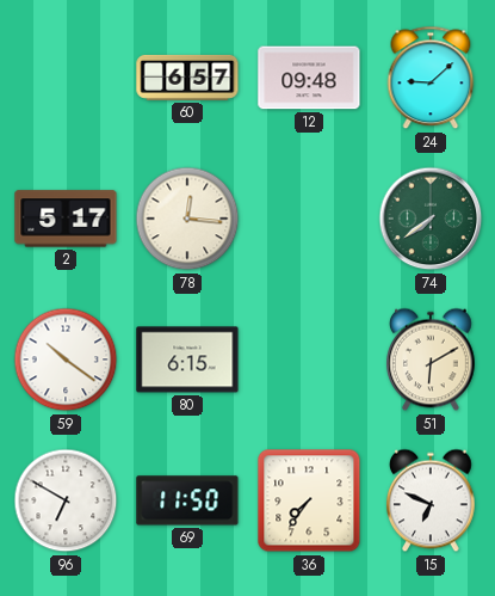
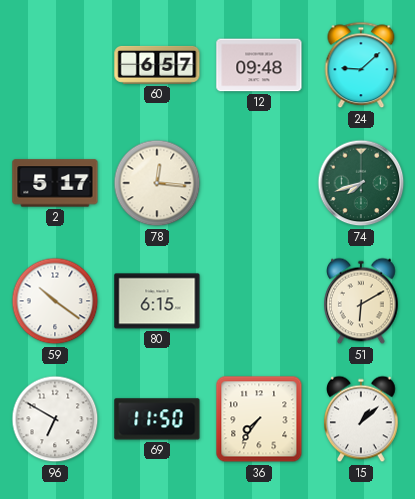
74: 7:39 -> 7:42 (361, 183)
15: 6:49 -> 1:08 (362, 419)
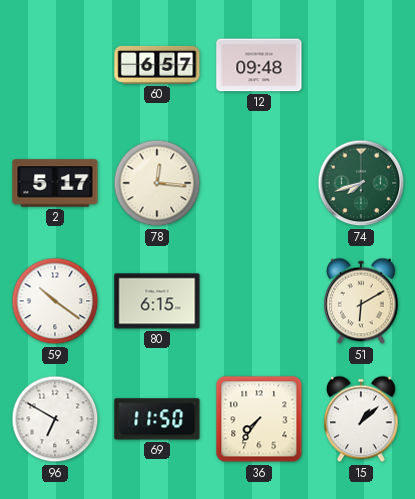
24: 9:08 -> none (361, 65)
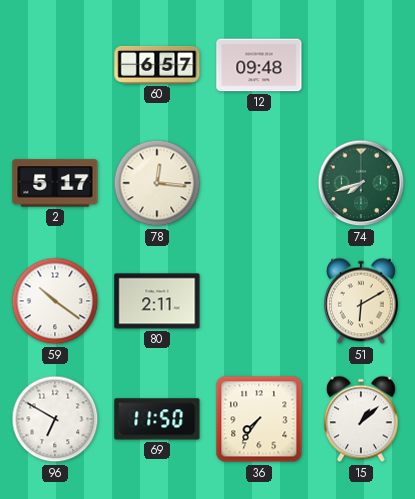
80: 6:15 -> 2:11 (157, 301)
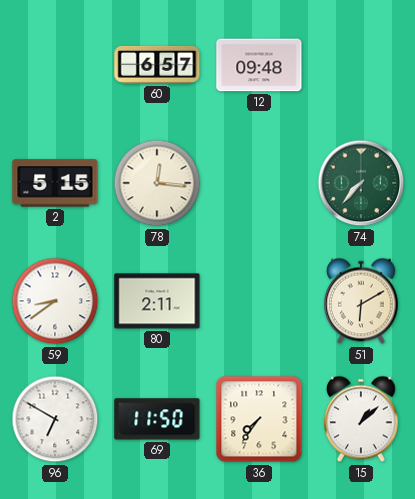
2: 5:17 -> 5:15 (55, 183)
74: 7:42 -> 7:37 (361, 183)
59: 10:21 -> 8:39 (55, 301)
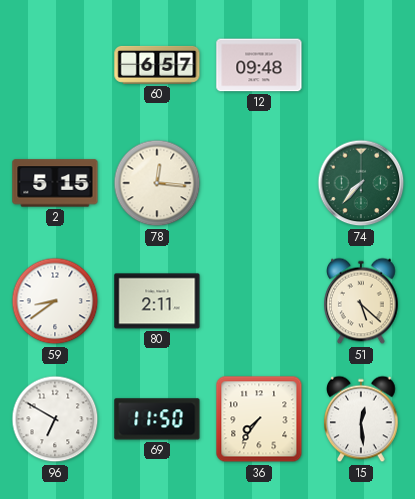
51: 6:10 -> 5:22 (362, 301)
15: 1:08 -> 12:29 (362, 419)
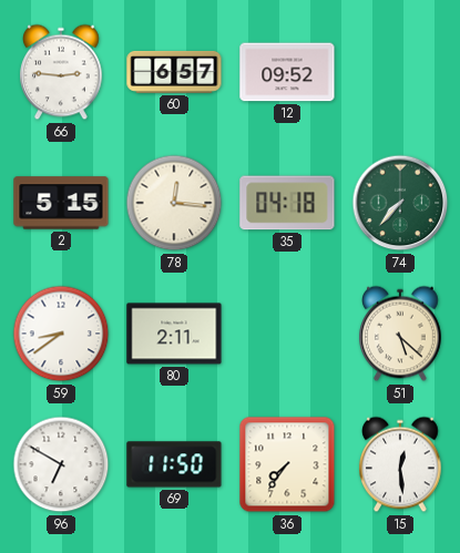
66: none -> 2:46 (62, 72)
12: 09:48 -> 09:52 (287, 72)
35: none -> 04:18 (287, 203)
